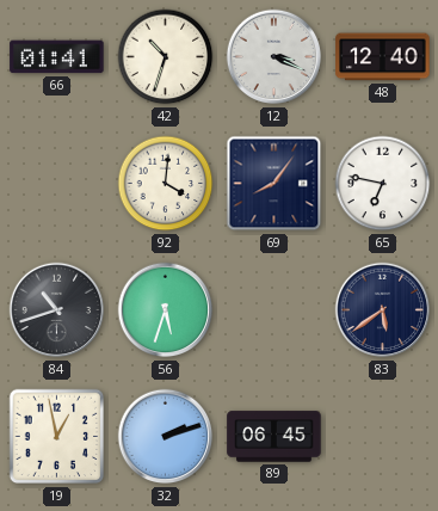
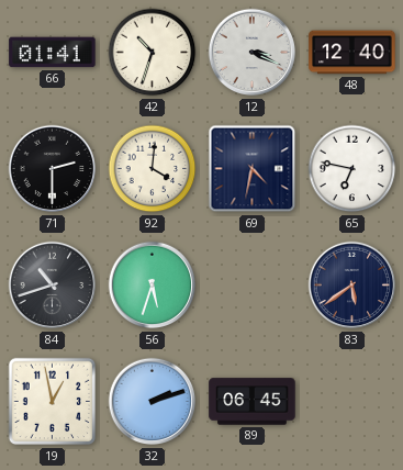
71: none -> 2:30 (53, 169)
69: 8:06 -> 4:32 (253, 169)
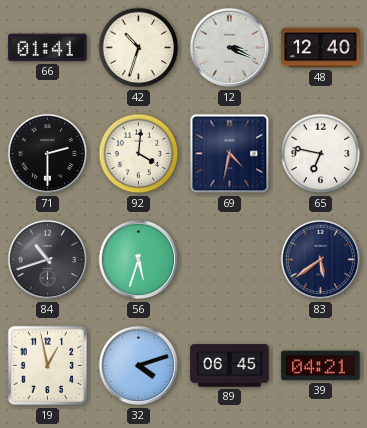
32: 2:12 -> 4:12 (139, 366)
39: none -> 04:21 (321, 366)
